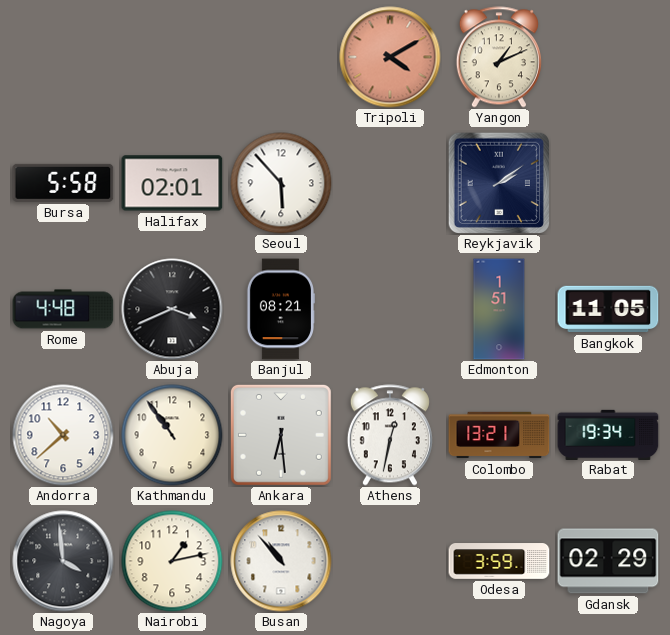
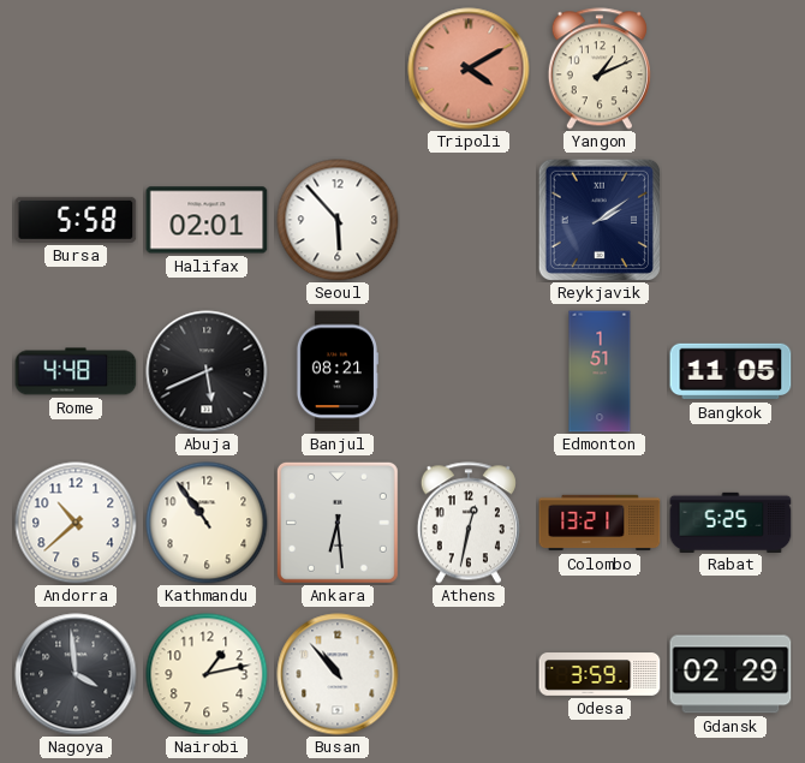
Abuja: 3:41 -> 5:41 (207, 371)
Rabat: 19:34 -> 5:25 (731, 521)
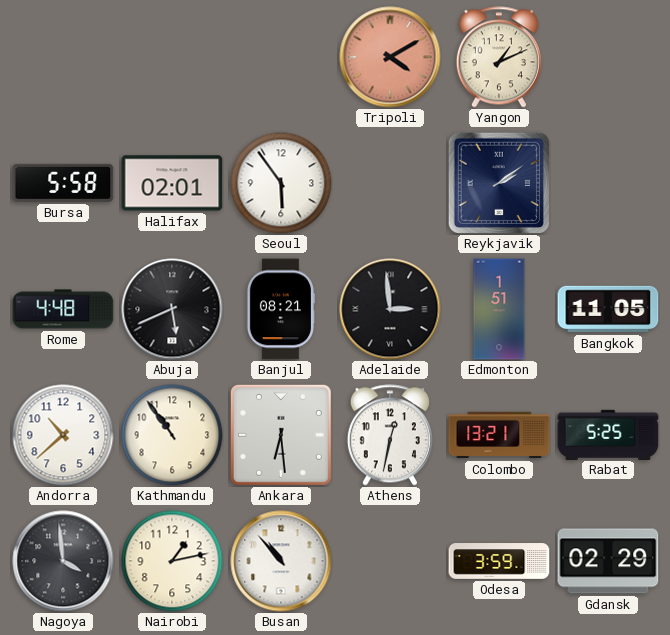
Seoul: 5:53 -> 5:54 (281, 183)
Adelaide: none -> 2:59 (390, 309)
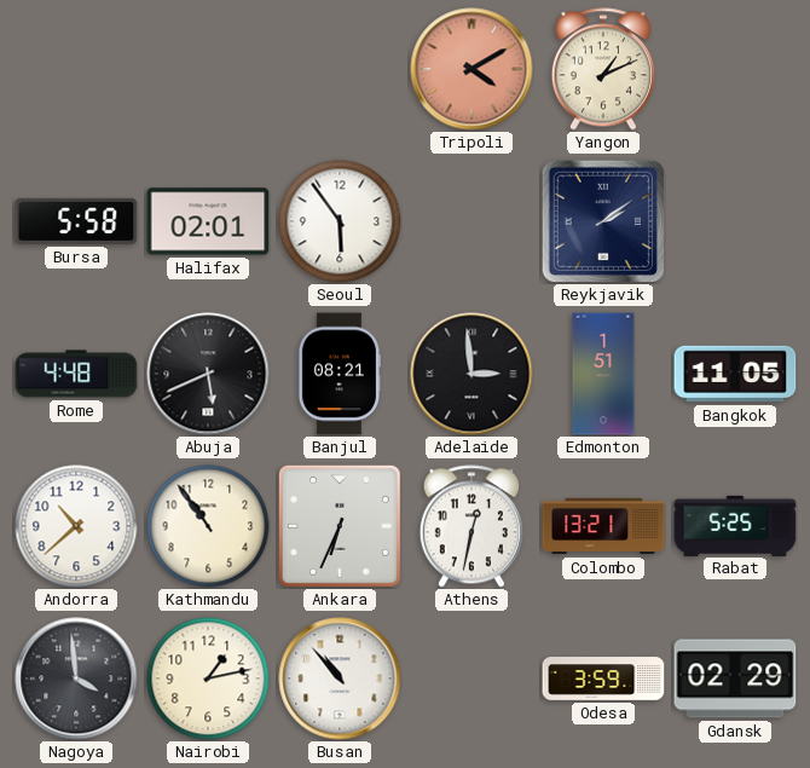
Ankara: 6:29 -> 6:34 (340, 526)
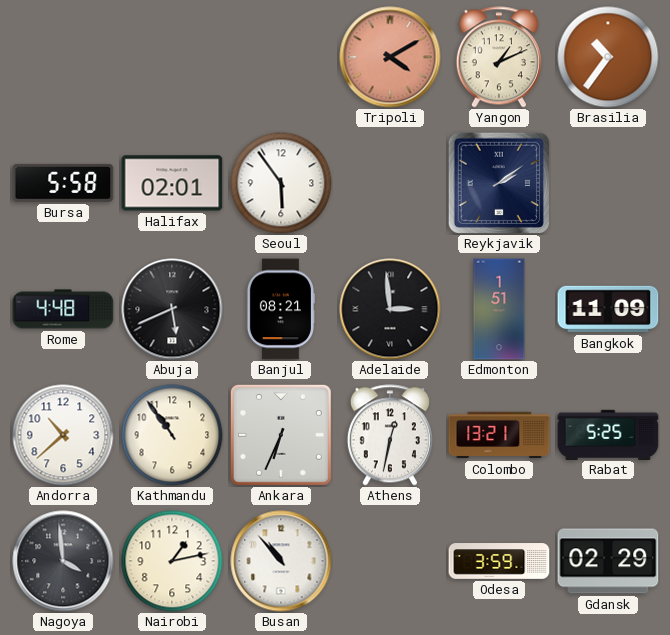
Brasilia: none -> 10:36 (608, 57)
Bangkok: 11:05 -> 11:09 (608, 309)
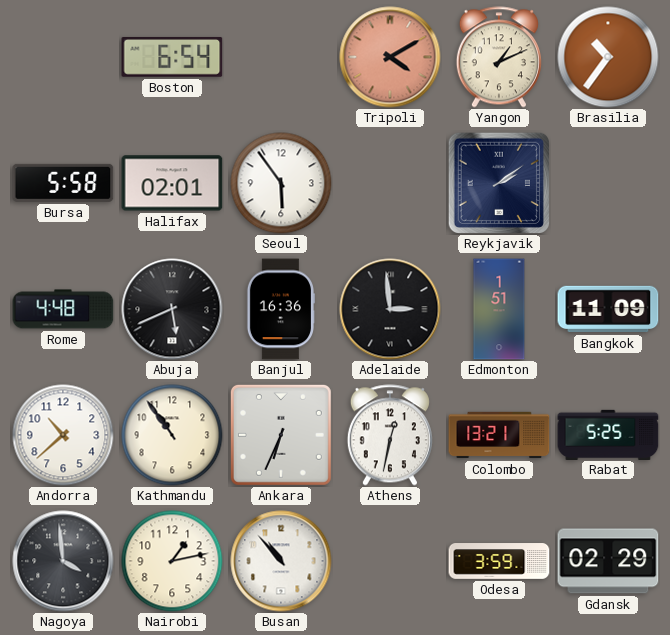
Boston: none -> 6:54 (172, 57)
Banjul: 08:21 -> 16:36 (280, 309)
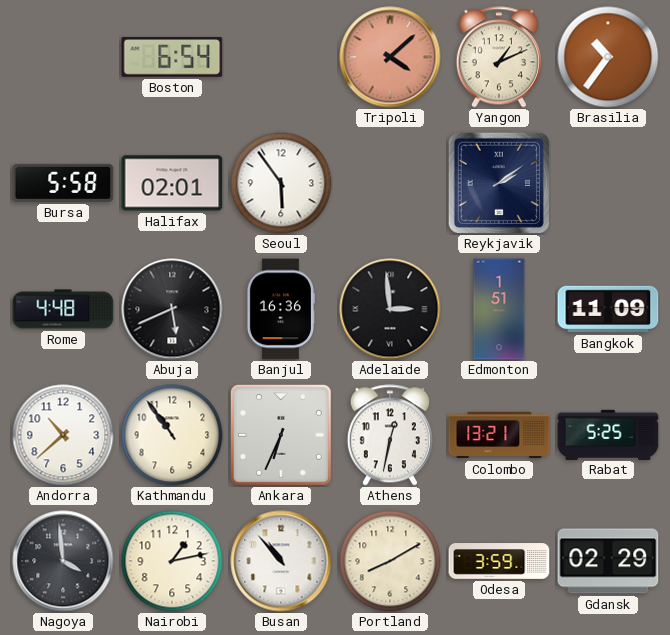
Tripoli: 4:10 -> 4:08 (390, 57)
Portland: none -> 8:10 (390, 561)
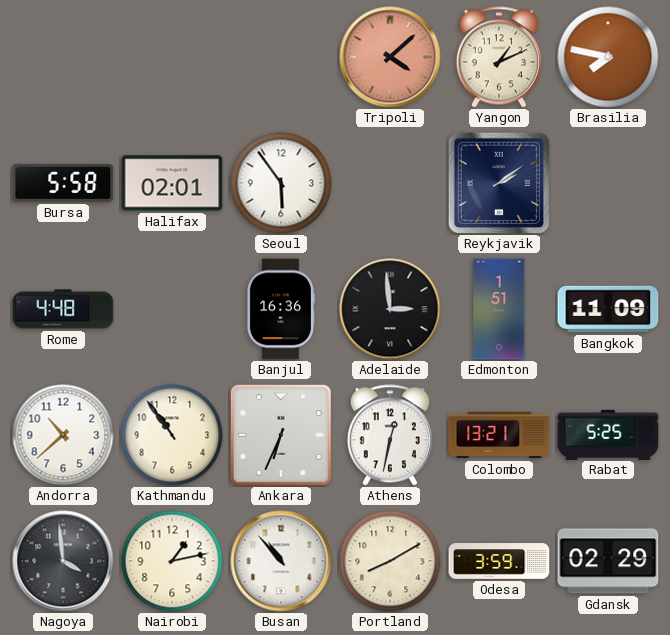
Boston: 6:54 -> none (172, 57)
Brasilia: 10:36 -> 7:47 (608, 57)
Abuja: 5:41 -> none (172, 309)
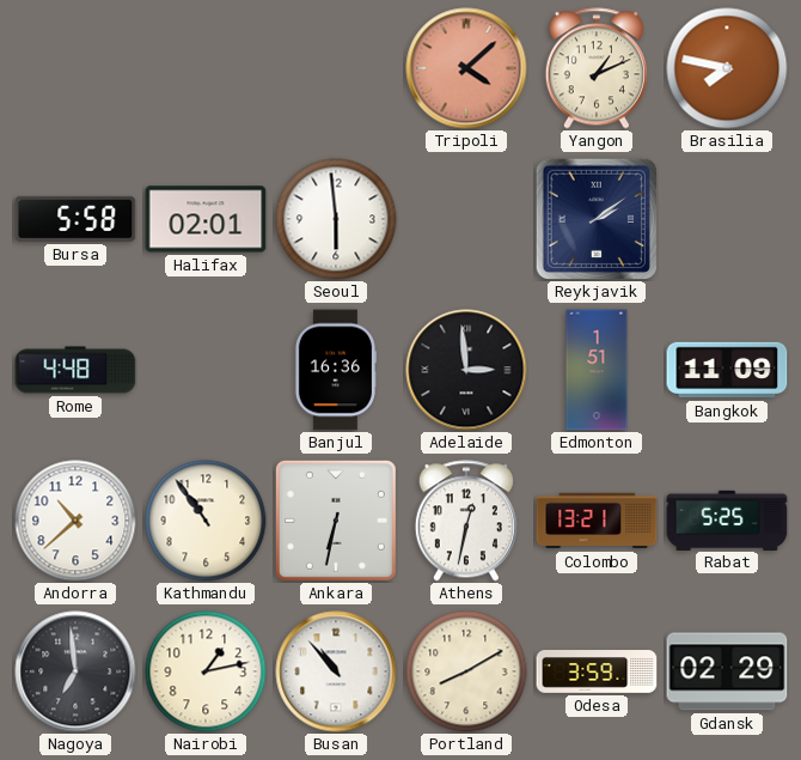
Seoul: 5:54 -> 5:59 (336, 219)
Ankara: 6:34 -> 6:32 (336, 521)
Nagoya: 3:59 -> 6:59 (75, 671)
